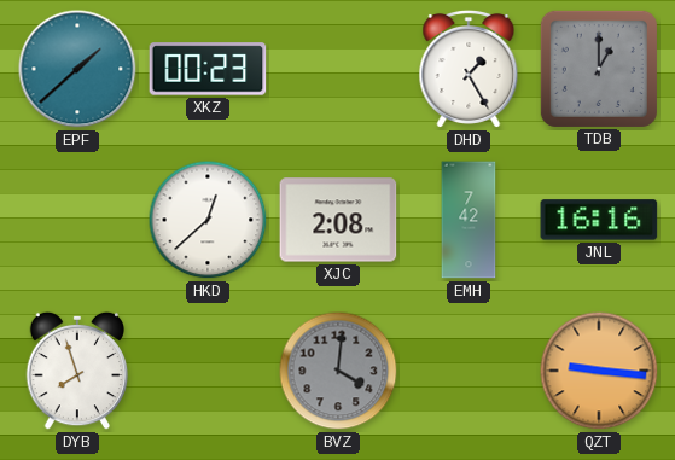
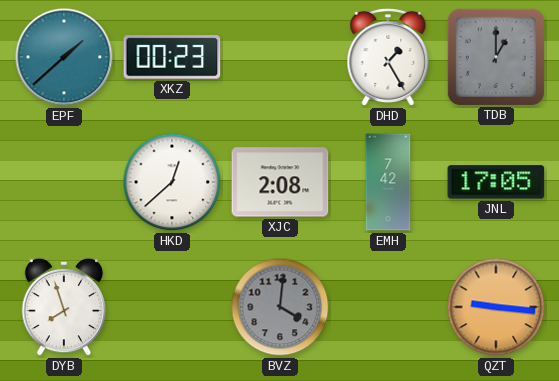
JNL: 16:16 -> 17:05 (496, 182)
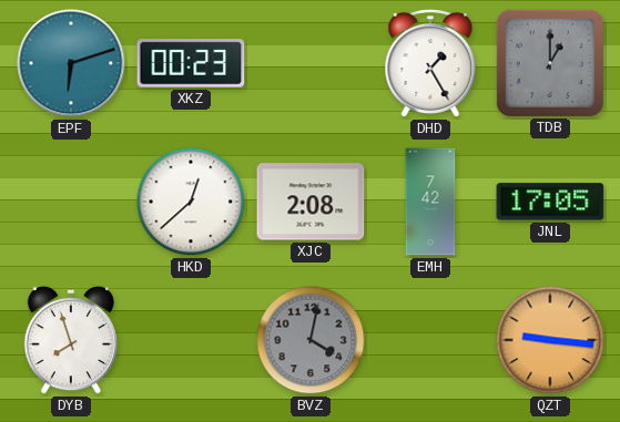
EPF: 1:38 -> 6:12 (71, 63)
BVZ: 4:01 -> 4:02 (311, 340)
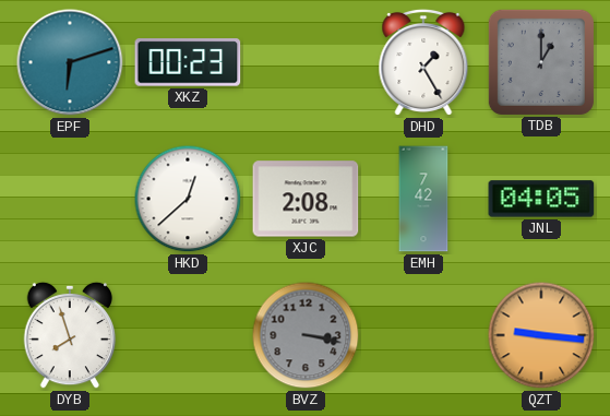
JNL: 17:05 -> 04:05 (541, 199)
BVZ: 4:02 -> 3:17 (306, 335)
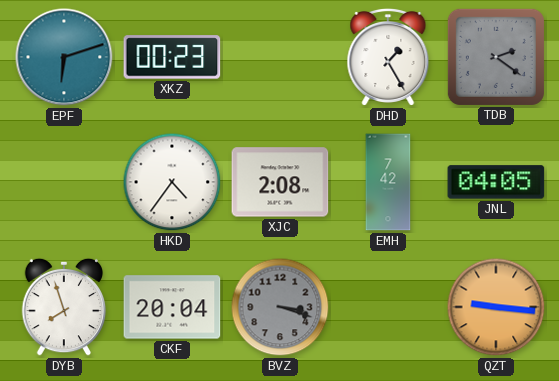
TDB: 1:00 -> 2:21 (496, 57)
HKD: 12:38 -> 4:36 (172, 182)
CKF: none -> 20:04 (172, 307)
BVZ: 3:17 -> 3:18 (280, 307)
